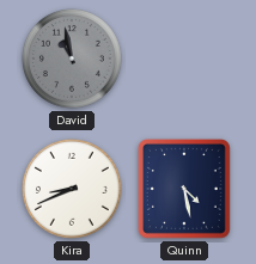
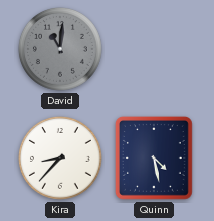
David: 10:58 -> 11:01 (60, 49)
Kira: 8:41 -> 8:37 (60, 158)
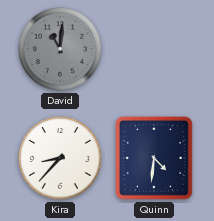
Quinn: 4:28 -> 4:31 (154, 158)
